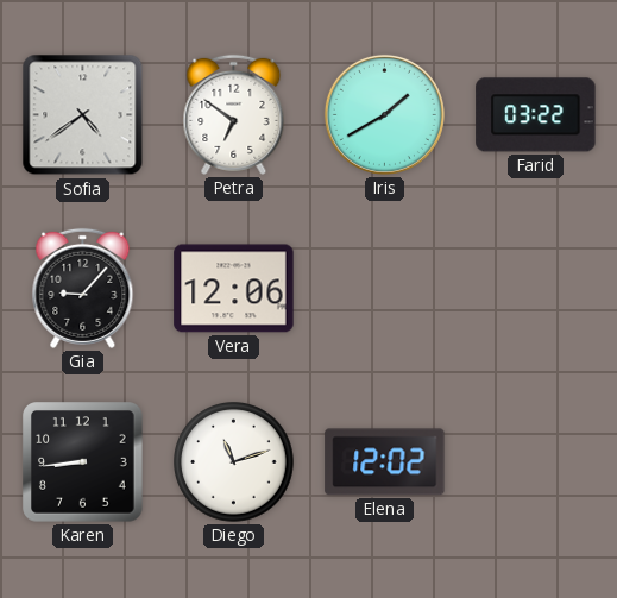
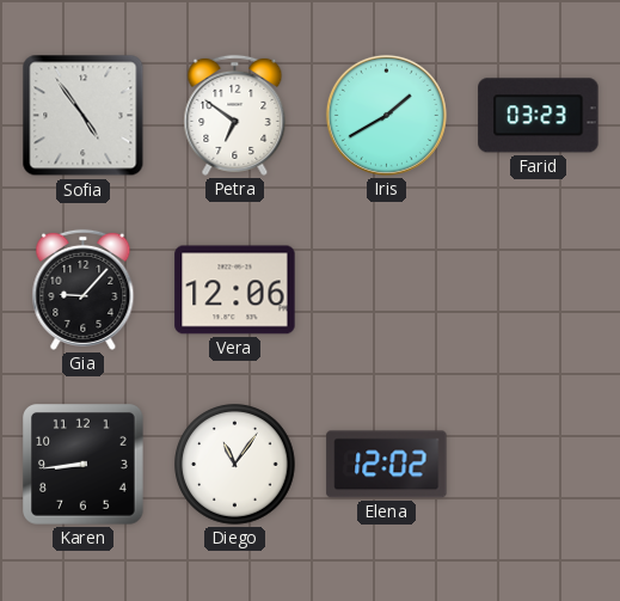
Sofia: 4:39 -> 4:54 (84, 116)
Farid: 03:22 -> 03:23 (539, 116)
Diego: 11:12 -> 11:06 (235, 465)
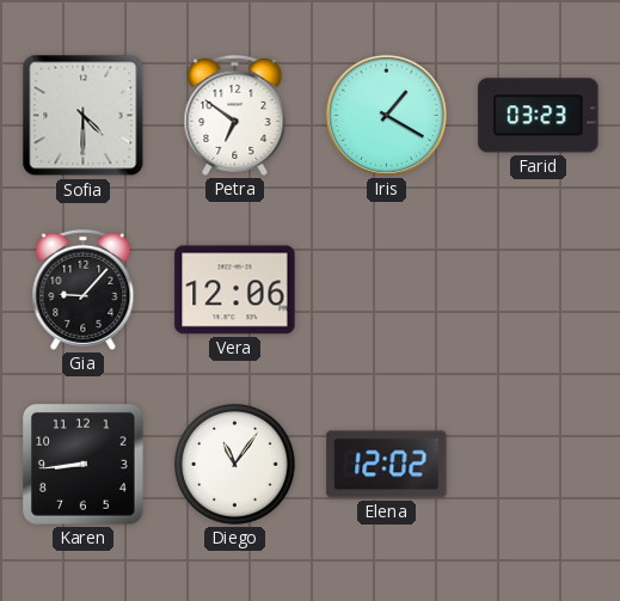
Sofia: 4:54 -> 4:30 (84, 116)
Iris: 1:40 -> 1:20 (386, 115)
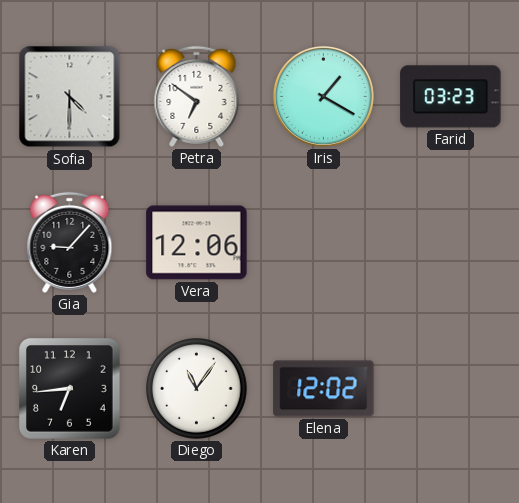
Karen: 8:44 -> 6:44 (70, 389)
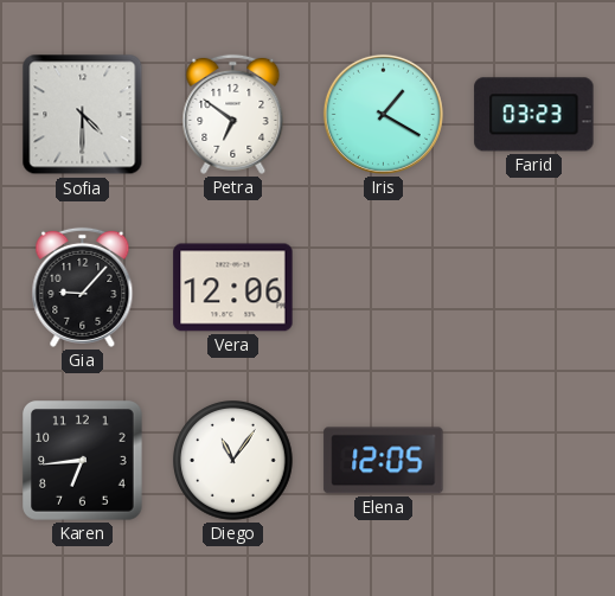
Elena: 12:02 -> 12:05 (384, 461)
